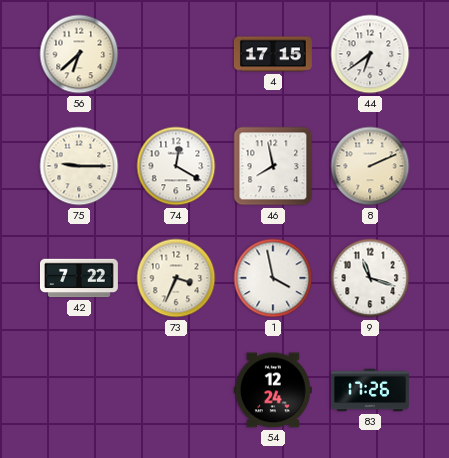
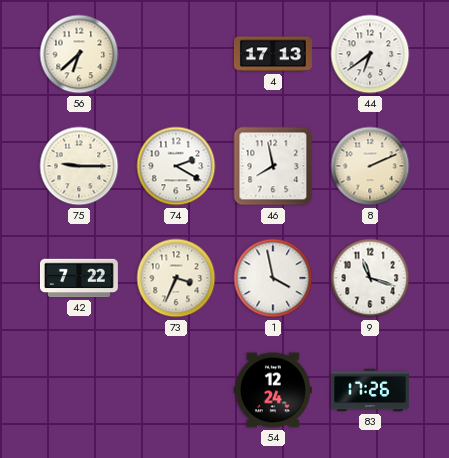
4: 17:15 -> 17:13 (273, 54)
74: 12:20 -> 2:20 (176, 166)
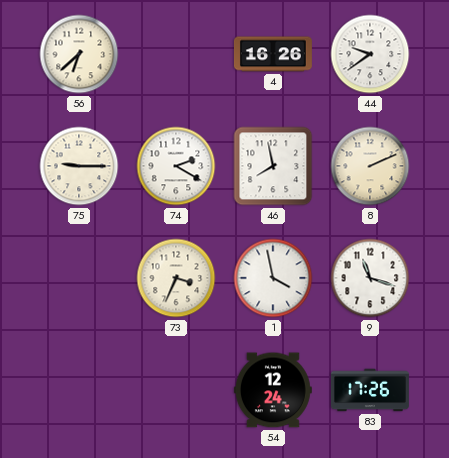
4: 17:13 -> 16:26 (273, 54)
44: 6:39 -> 9:39 (370, 54)
42: 7:22 -> none (79, 278)
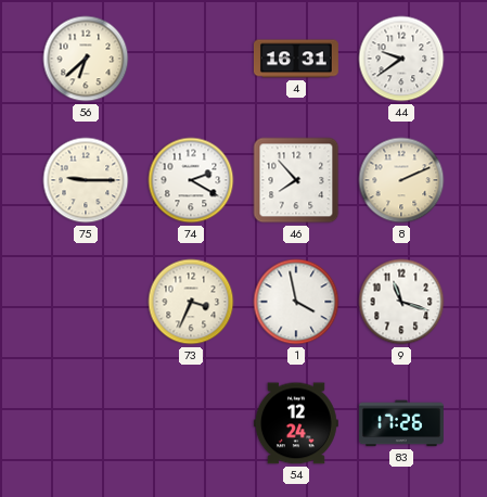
4: 16:26 -> 16:31 (296, 59)
46: 7:58 -> 7:53 (296, 180)
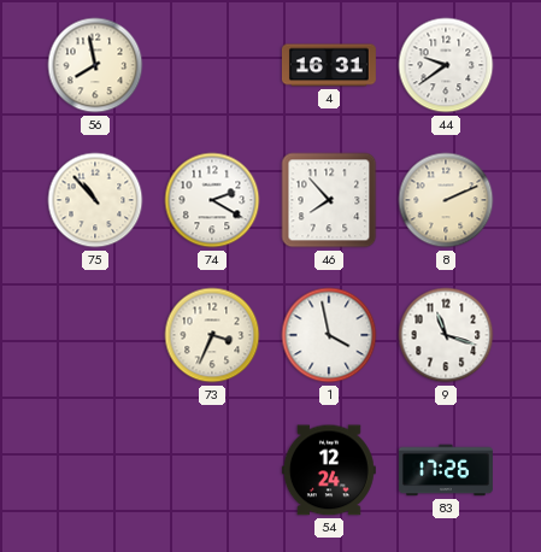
56: 6:38 -> 7:58 (95, 65)
75: 9:15 -> 10:53 (95, 200)
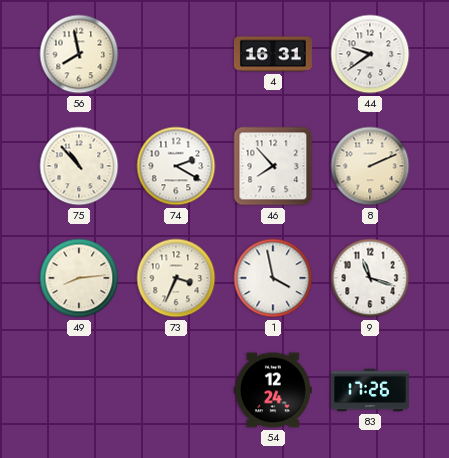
49: none -> 8:14 (79, 278)
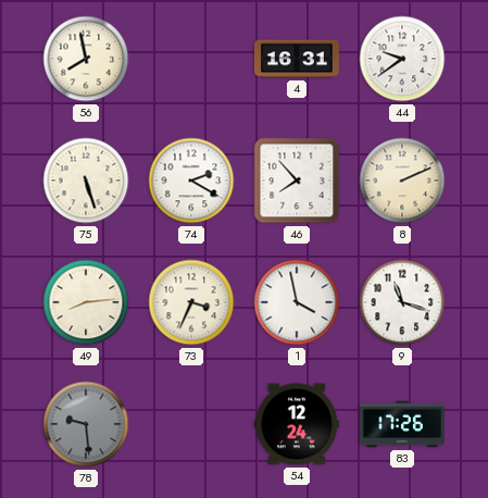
75: 10:53 -> 5:27 (86, 180)
78: none -> 9:29 (86, 424)
